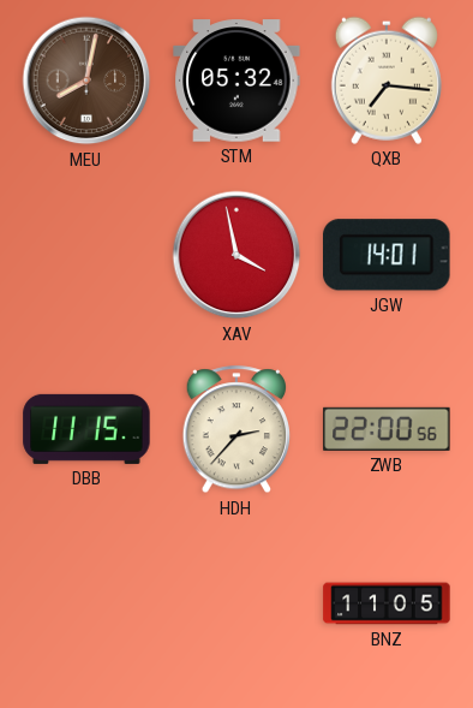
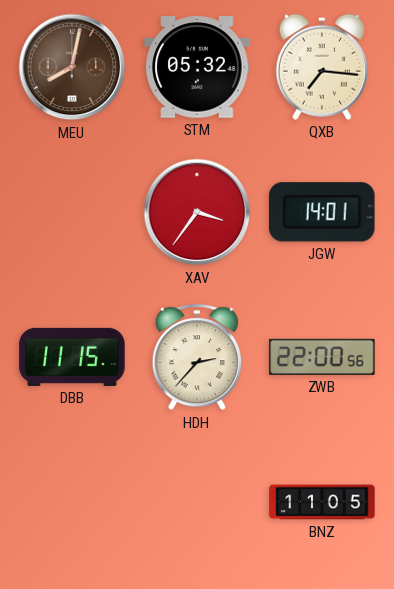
XAV: 3:58 -> 3:36 (197, 212)
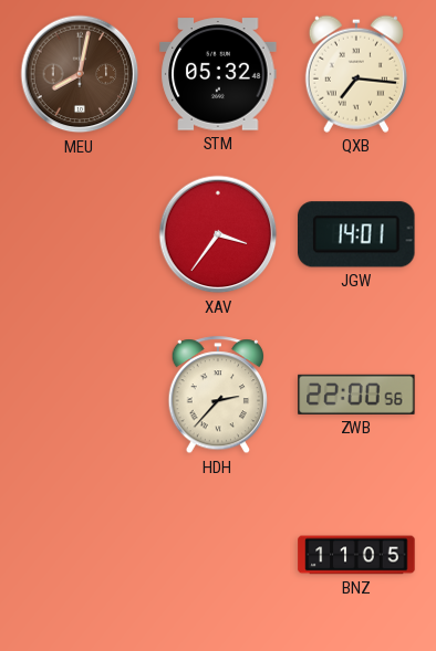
DBB: 11:15 -> none (72, 357)
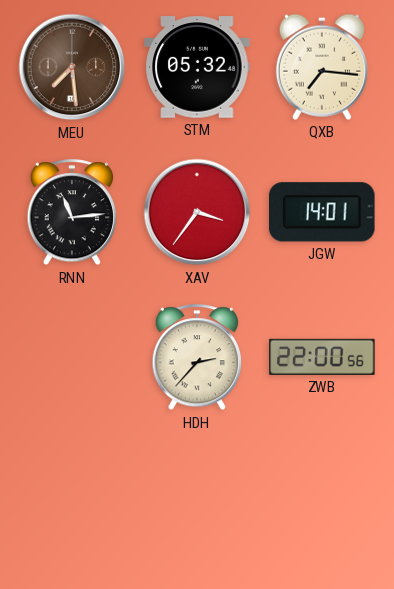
MEU: 8:02 -> 7:29 (72, 67)
RNN: none -> 11:14 (72, 213)
BNZ: 11:05 -> none (356, 555)
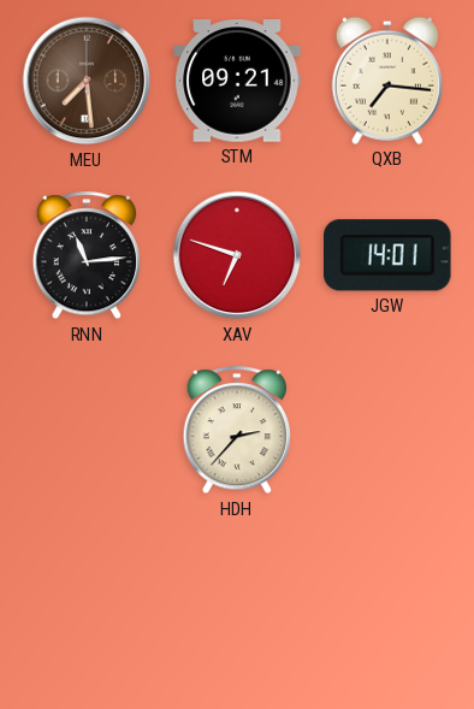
STM: 05:32 -> 09:21 (237, 81)
XAV: 3:36 -> 6:48 (237, 255)
ZWB: 22:00 -> none (322, 357)
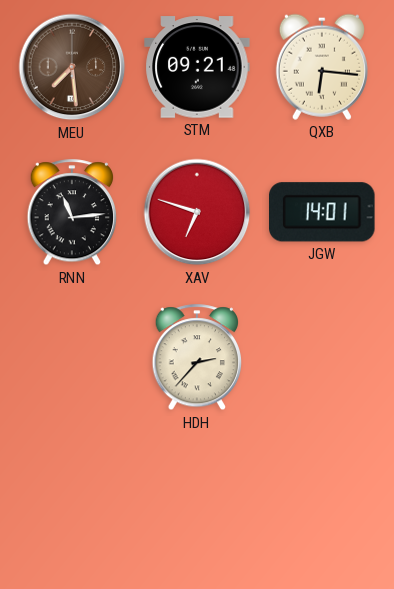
QXB: 7:16 -> 6:16 (322, 67)
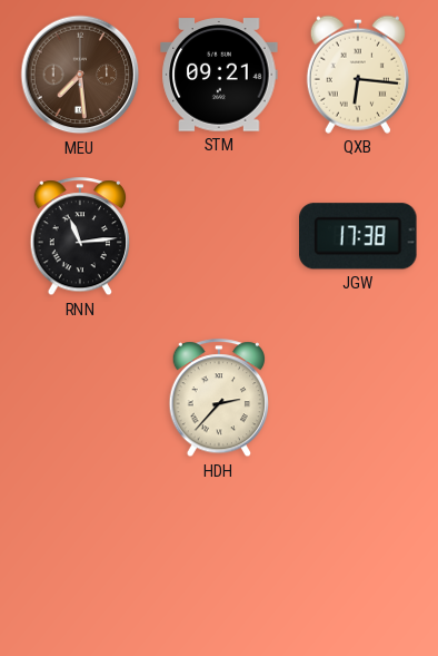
XAV: 6:48 -> none (197, 212)
JGW: 14:01 -> 17:38 (358, 236)
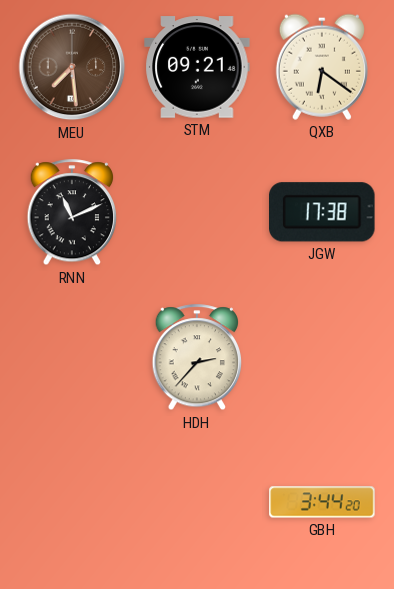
QXB: 6:16 -> 6:21 (322, 67)
RNN: 11:14 -> 11:11 (72, 213)
GBH: none -> 3:44 (322, 502)
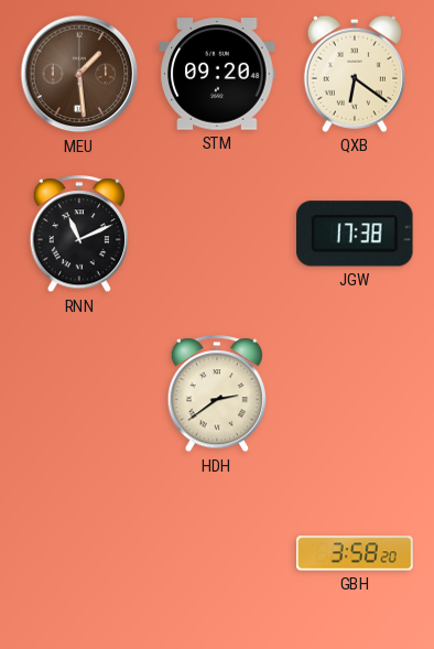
MEU: 7:29 -> 1:29 (79, 74)
STM: 09:21 -> 09:20 (217, 74)
HDH: 2:37 -> 2:39 (217, 394)
GBH: 3:44 -> 3:58 (355, 553)
